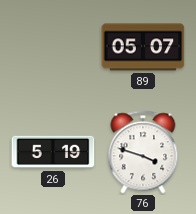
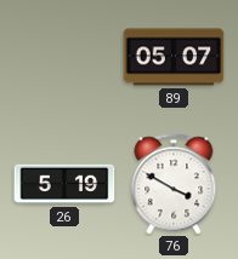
76: 3:48 -> 3:50 (174, 184)
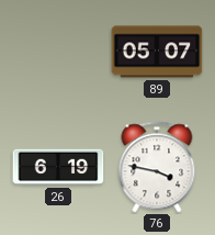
26: 5:19 -> 6:19 (58, 167)
76: 3:50 -> 3:47 (157, 167)
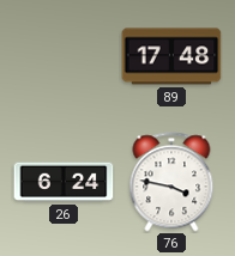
89: 05:07 -> 17:48 (171, 56)
26: 6:19 -> 6:24 (64, 182)
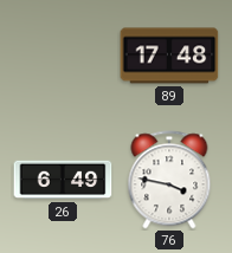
26: 6:24 -> 6:49 (63, 180)
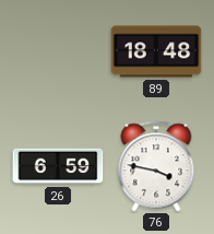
89: 17:48 -> 18:48 (156, 51)
26: 6:49 -> 6:59 (58, 166)
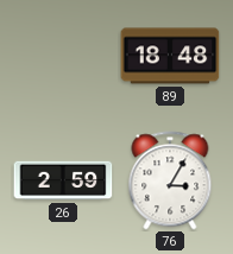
26: 6:59 -> 2:59 (63, 180)
76: 3:47 -> 3:05 (170, 180)
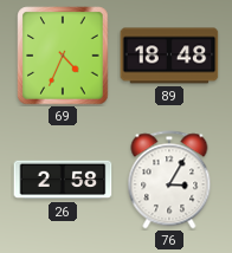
69: none -> 4:34 (63, 56)
26: 2:59 -> 2:58 (63, 180)
